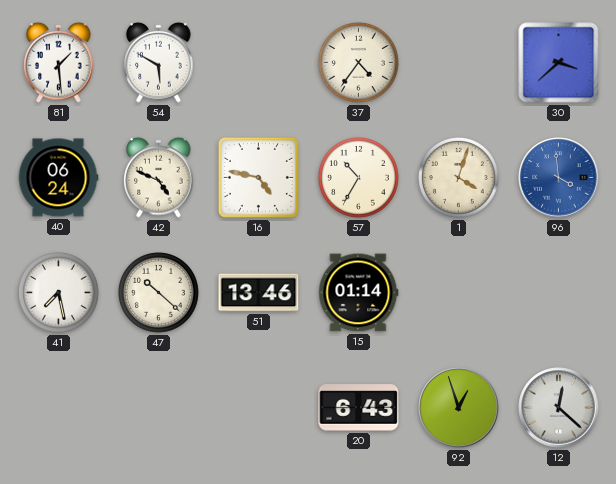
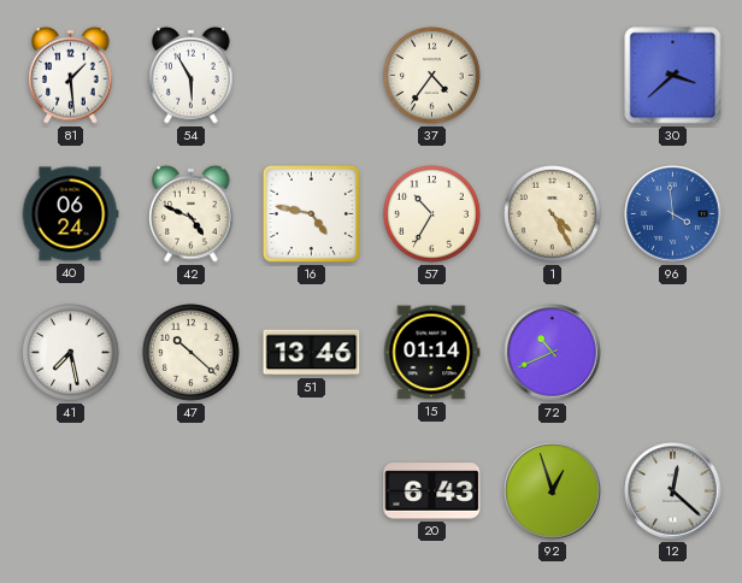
54: 5:50 -> 5:55 (192, 75)
1: 4:03 -> 4:25 (553, 214)
72: none -> 10:41 (553, 353)
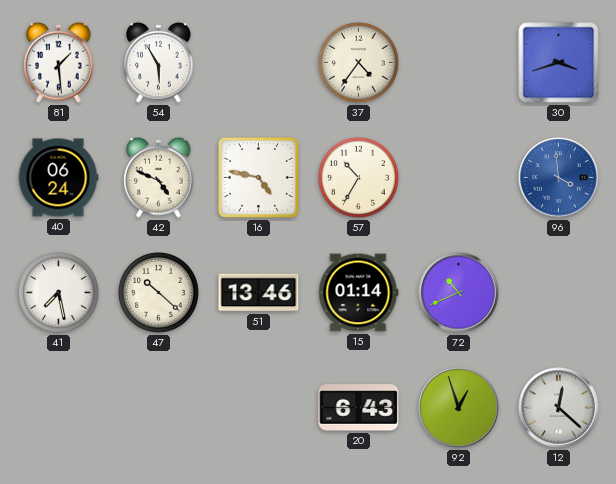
30: 3:38 -> 3:42 (559, 63)
1: 4:25 -> none (553, 214)
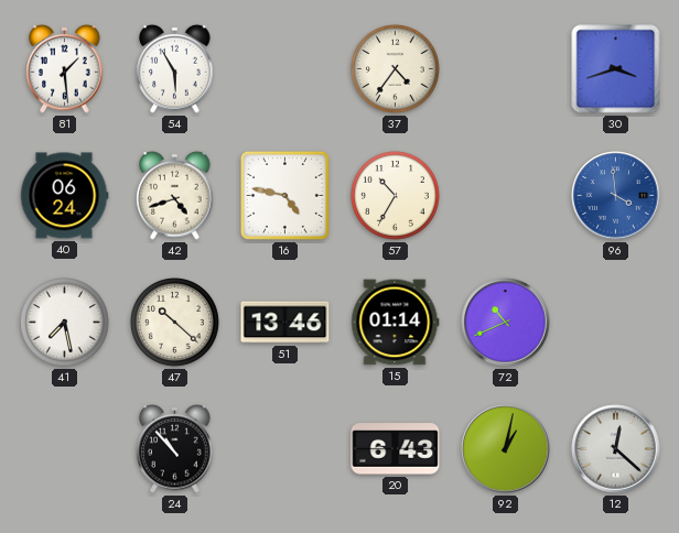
42: 4:49 -> 4:42 (175, 195)
24: none -> 10:53 (175, 448)
92: 12:57 -> 1:02 (506, 449)
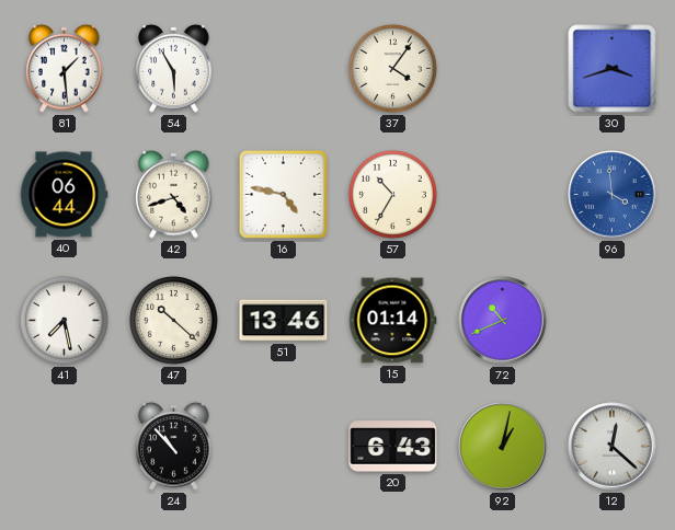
37: 4:36 -> 4:06 (393, 69)
40: 06:24 -> 06:44 (64, 195)
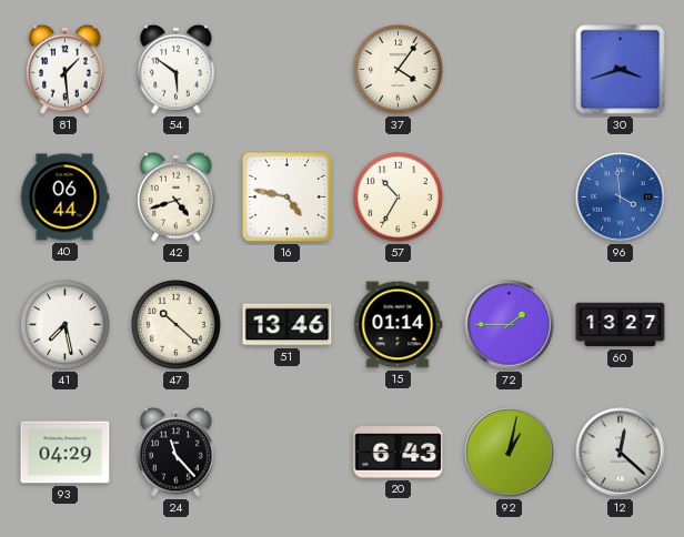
54: 5:55 -> 5:51 (177, 69)
72: 10:41 -> 1:45 (510, 325)
60: none -> 13:27 (621, 325)
93: none -> 04:29 (66, 453)
24: 10:53 -> 11:23 (177, 452)
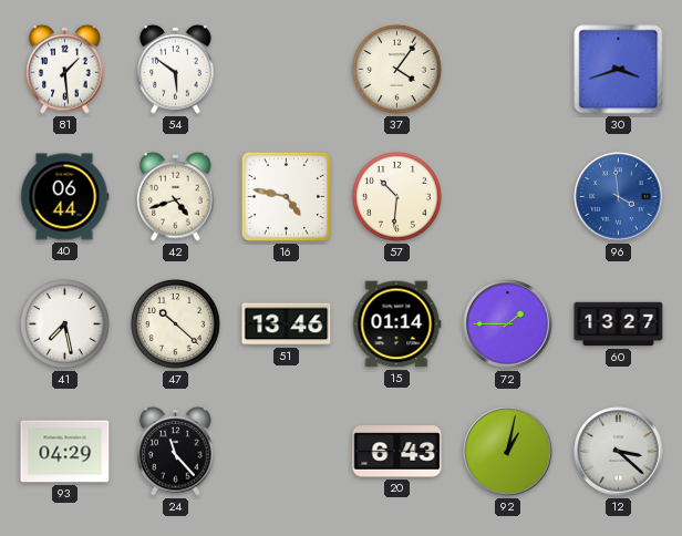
57: 10:35 -> 10:31 (397, 197)
12: 12:22 -> 3:22 (619, 452)
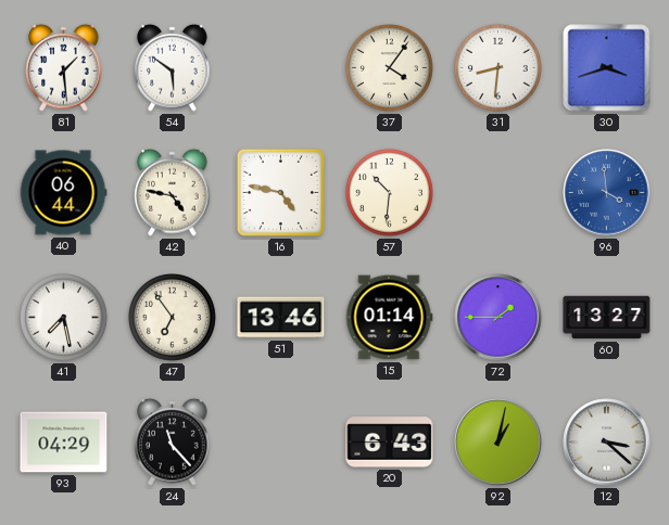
31: none -> 8:31 (498, 68)
42: 4:42 -> 4:47 (173, 192)
47: 10:22 -> 6:54 (173, 318)
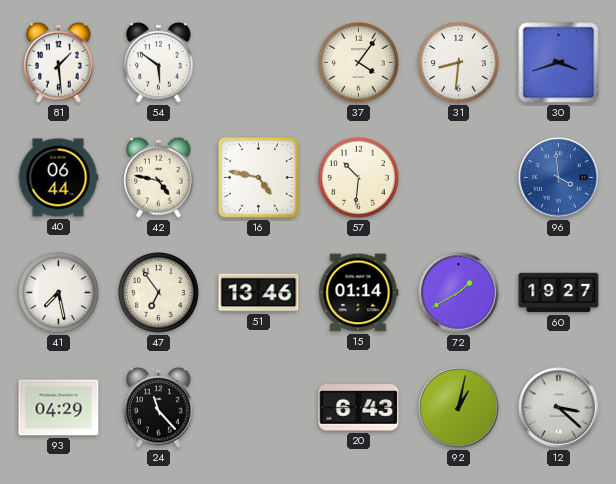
72: 1:45 -> 1:40 (459, 293)
60: 13:27 -> 19:27 (559, 293)
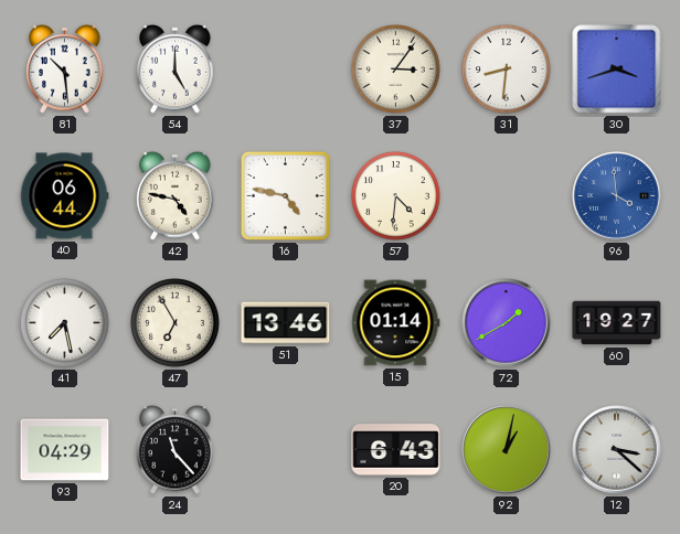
81: 1:29 -> 10:29 (65, 68)
54: 5:51 -> 5:00 (176, 68)
37: 4:06 -> 3:06 (396, 70)
57: 10:31 -> 4:31 (396, 196)
47: 6:54 -> 6:55 (176, 323)
